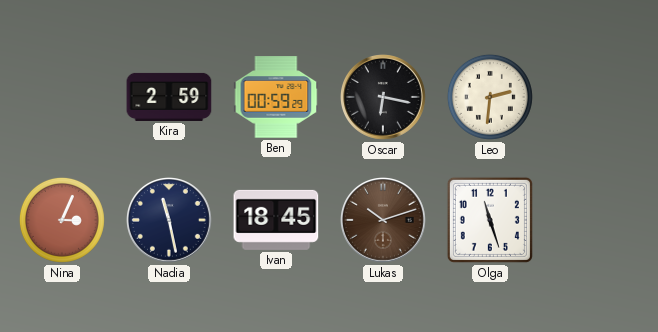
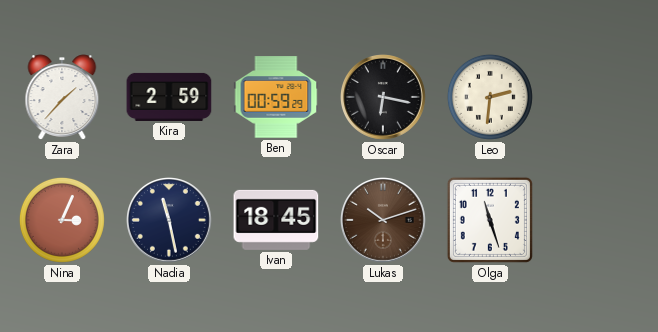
Zara: none -> 1:37 (62, 97)
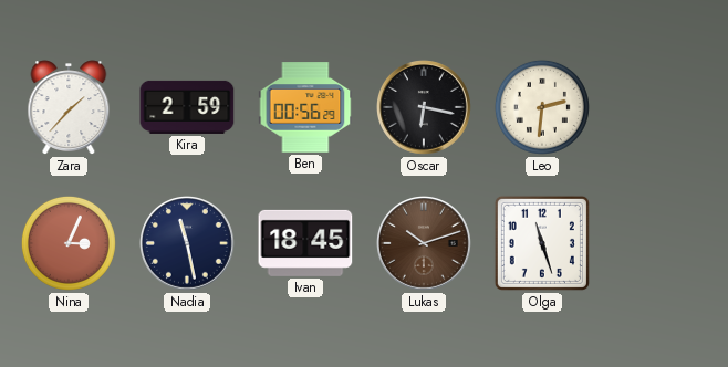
Ben: 00:59 -> 00:56 (305, 107)
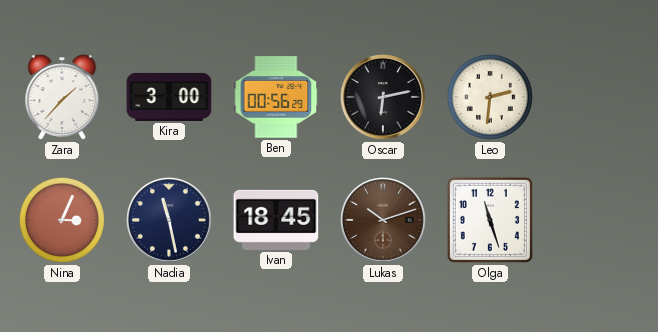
Kira: 2:59 -> 3:00 (169, 97)
Oscar: 6:17 -> 6:13 (384, 98)
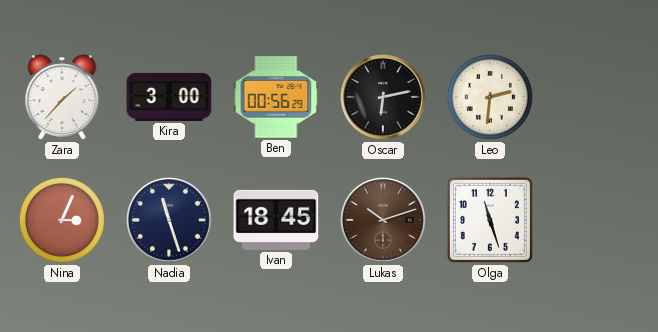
Nadia: 11:28 -> 11:27 (170, 221)
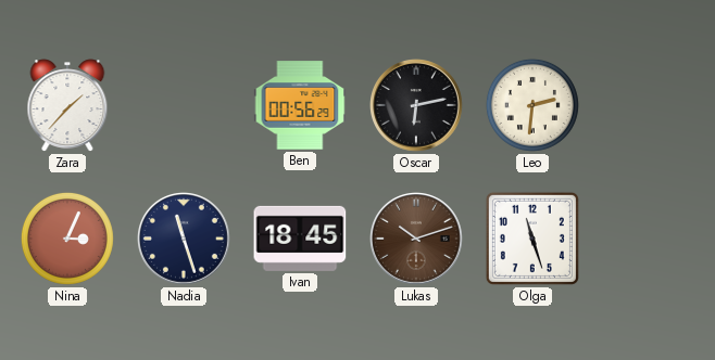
Kira: 3:00 -> none (169, 97)
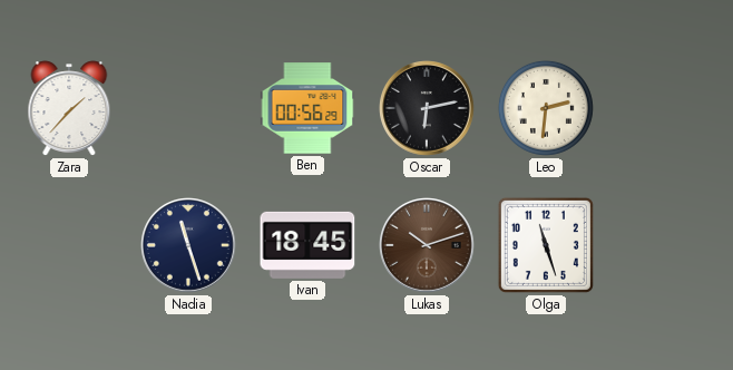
Nina: 3:04 -> none (67, 239)
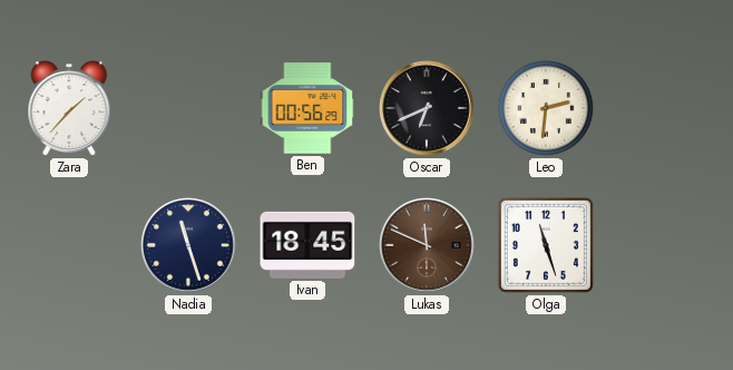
Oscar: 6:13 -> 6:41 (428, 109)
Lukas: 10:12 -> 11:49 (428, 246)
